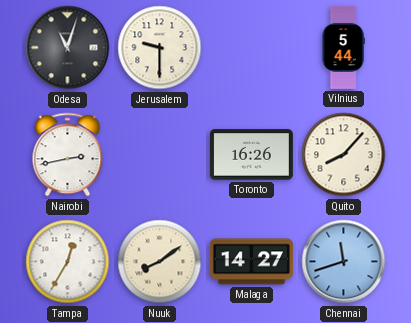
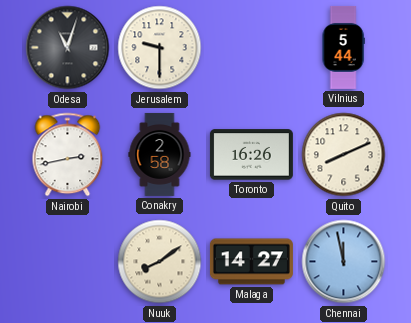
Conakry: none -> 2:58 (160, 154)
Quito: 8:07 -> 8:11 (344, 155)
Tampa: 12:35 -> none (68, 262)
Chennai: 11:42 -> 11:58 (344, 262)
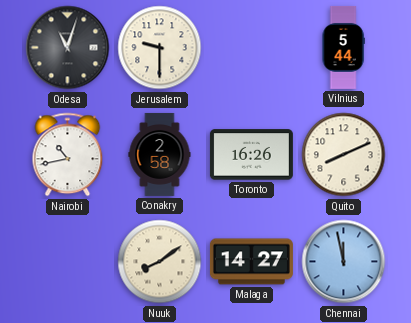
Nairobi: 2:43 -> 10:43 (68, 155)
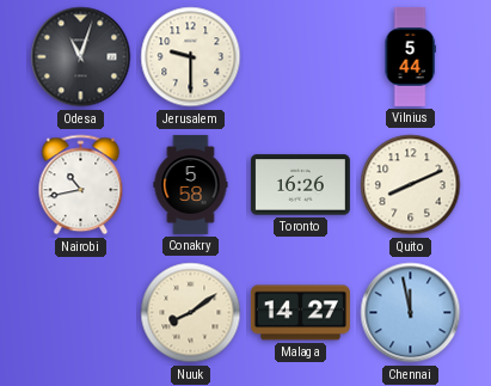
Conakry: 2:58 -> 5:58 (191, 184)
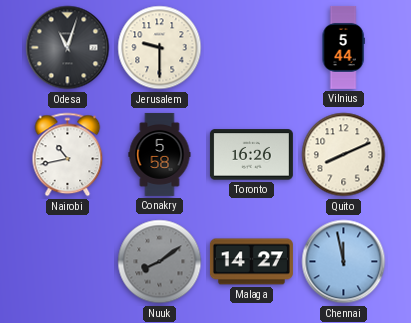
Nuuk dial: cream -> grey (160, 262)
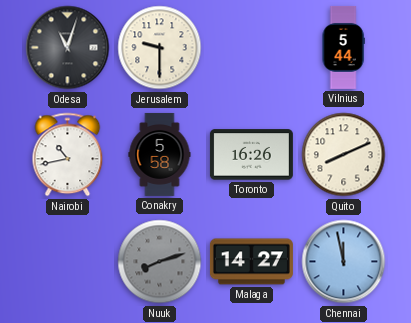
Nuuk: 8:09 -> 8:12 (160, 262)
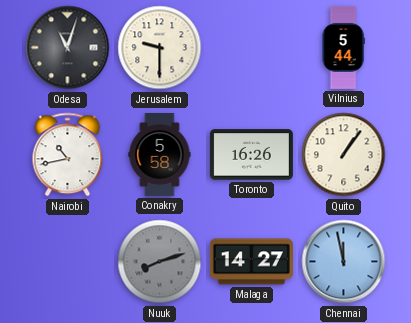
Quito: 8:11 -> 1:06 (344, 155)
